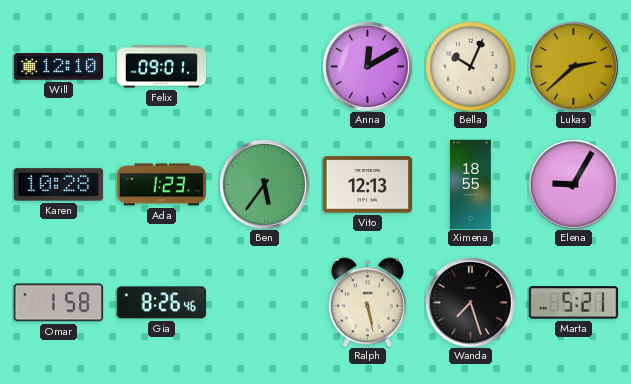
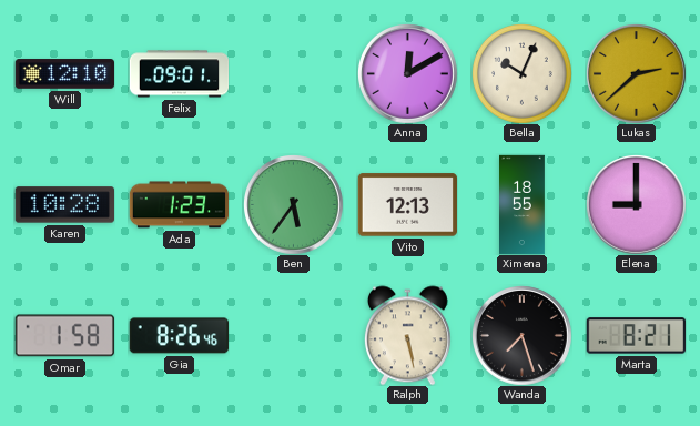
Elena: 9:05 -> 9:00 (637, 205)
Marta: 5:21 -> 8:21 (636, 336)
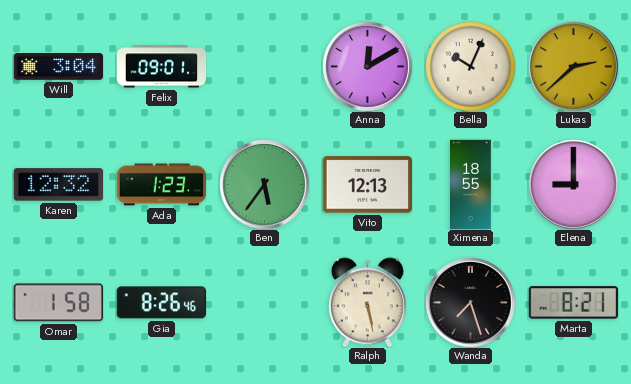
Will: 12:10 -> 3:04 (58, 67)
Karen: 10:28 -> 12:32 (58, 185)
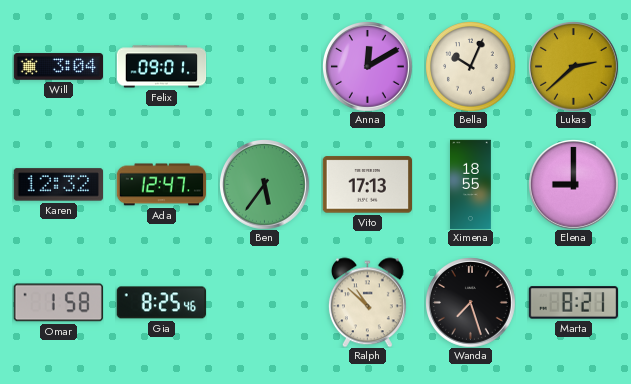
Ada: 1:23 -> 12:47 (161, 185)
Vito: 12:13 -> 17:13 (367, 185)
Gia: 8:26 -> 8:25 (161, 303)
Ralph: 5:28 -> 10:52 (367, 302)
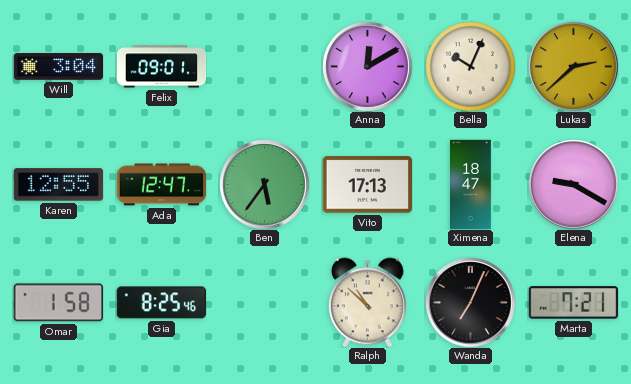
Karen: 12:32 -> 12:55 (58, 185)
Ximena: 18:55 -> 18:47 (471, 184)
Elena: 9:00 -> 9:20 (574, 185)
Wanda: 7:27 -> 7:04 (471, 303)
Marta: 8:21 -> 7:21 (573, 303)
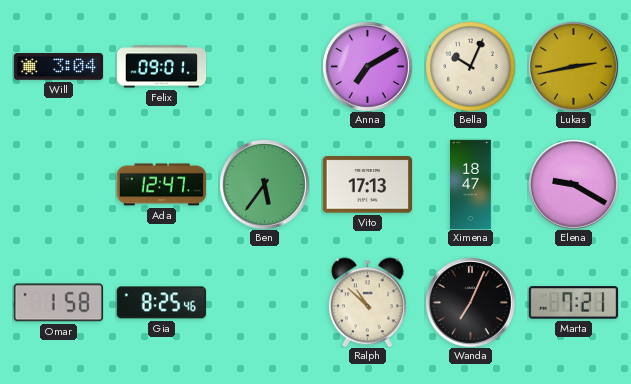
Anna: 12:10 -> 7:10 (368, 67)
Lukas: 2:38 -> 2:43 (574, 67)
Karen: 12:55 -> none (58, 185)
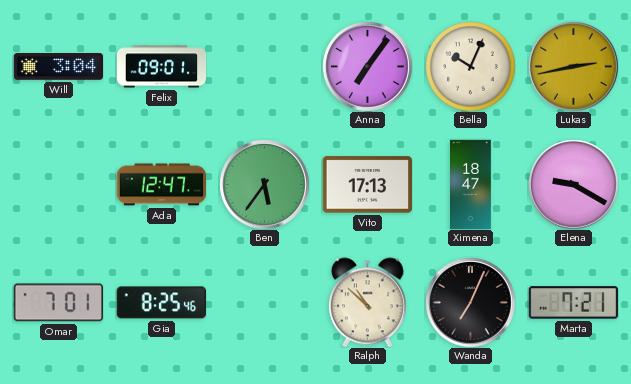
Anna: 7:10 -> 7:06 (368, 67)
Omar: 1:58 -> 7:01 (58, 303)
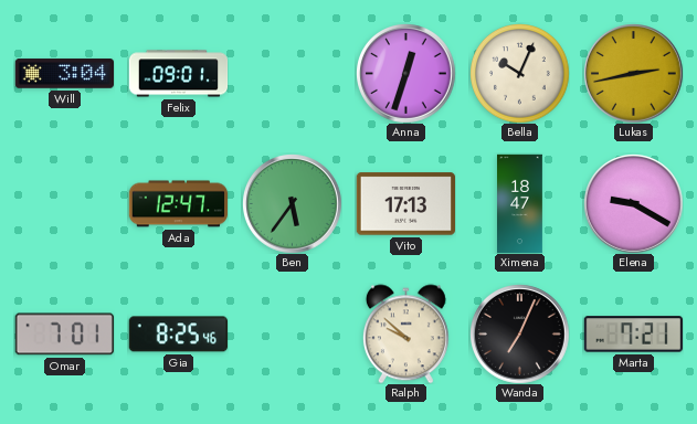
Anna: 7:06 -> 12:33 (406, 74)
Ralph: 10:52 -> 9:52 (405, 333)
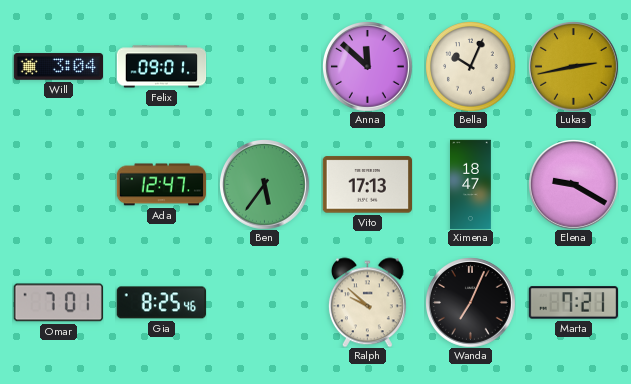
Anna: 12:33 -> 11:52 (368, 67)
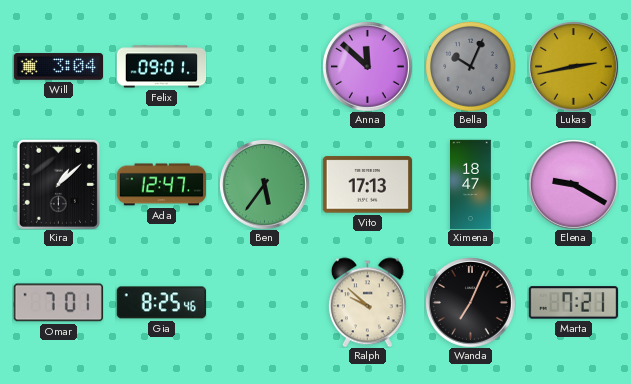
Bella dial: cream -> grey (471, 67)
Kira: none -> 1:08 (58, 184)
